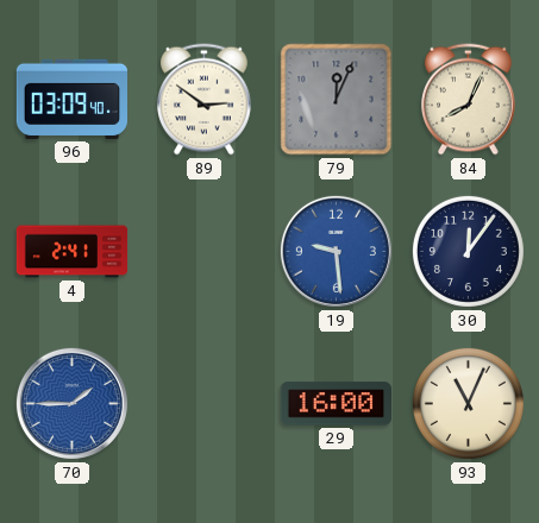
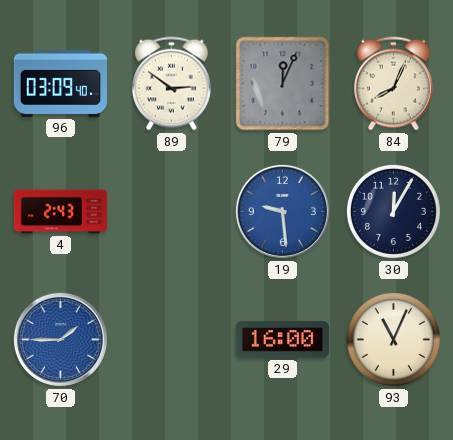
4: 2:41 -> 2:43 (61, 212)
30: 12:06 -> 12:05 (393, 211)
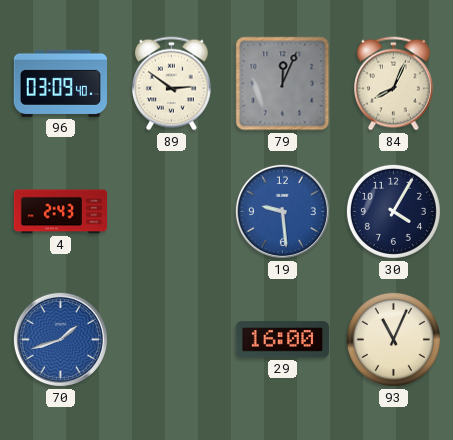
30: 12:05 -> 4:05 (393, 211)
70: 1:45 -> 1:42 (60, 339)
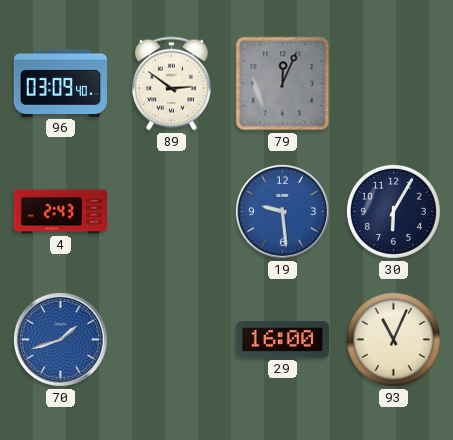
84: 8:04 -> none (394, 84)
30: 4:05 -> 6:05 (393, 211)
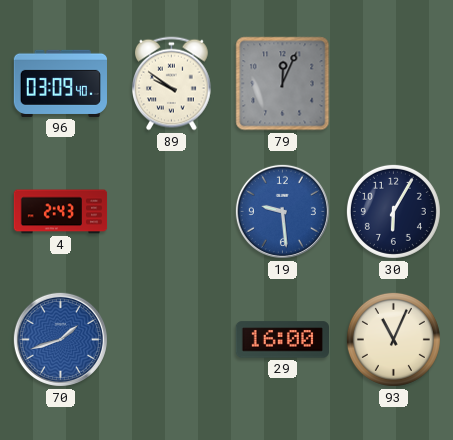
89: 2:51 -> 9:51 (172, 84)
